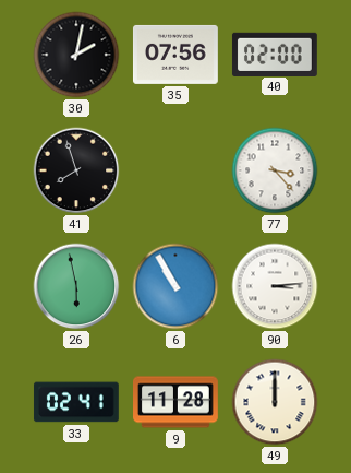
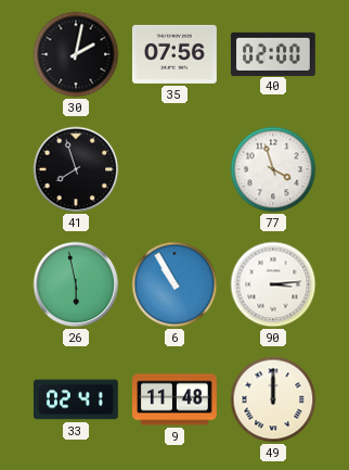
77: 3:23 -> 3:57 (273, 169)
9: 11:28 -> 11:48 (176, 399)
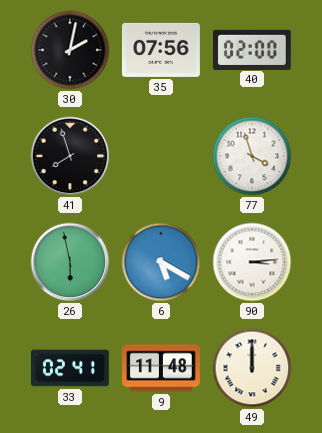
6: 10:55 -> 5:20 (161, 262)
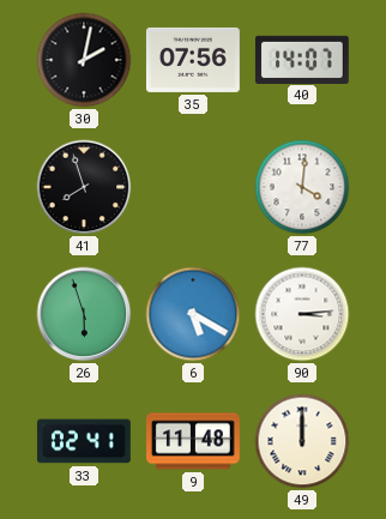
40: 02:00 -> 14:07 (302, 59)
77: 3:57 -> 4:01 (302, 187)
26: 5:58 -> 5:57 (84, 314)
